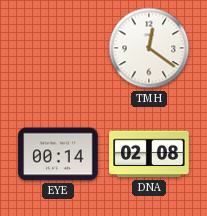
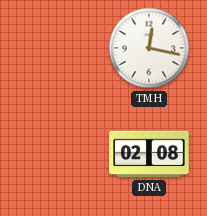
TMH: 12:21 -> 12:17 (149, 48)
EYE: 00:14 -> none (58, 154)
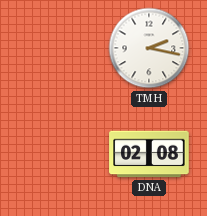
TMH: 12:17 -> 2:17 (149, 48)
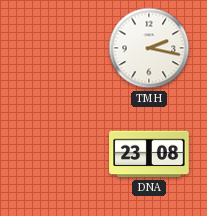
DNA: 02:08 -> 23:08 (149, 154)
